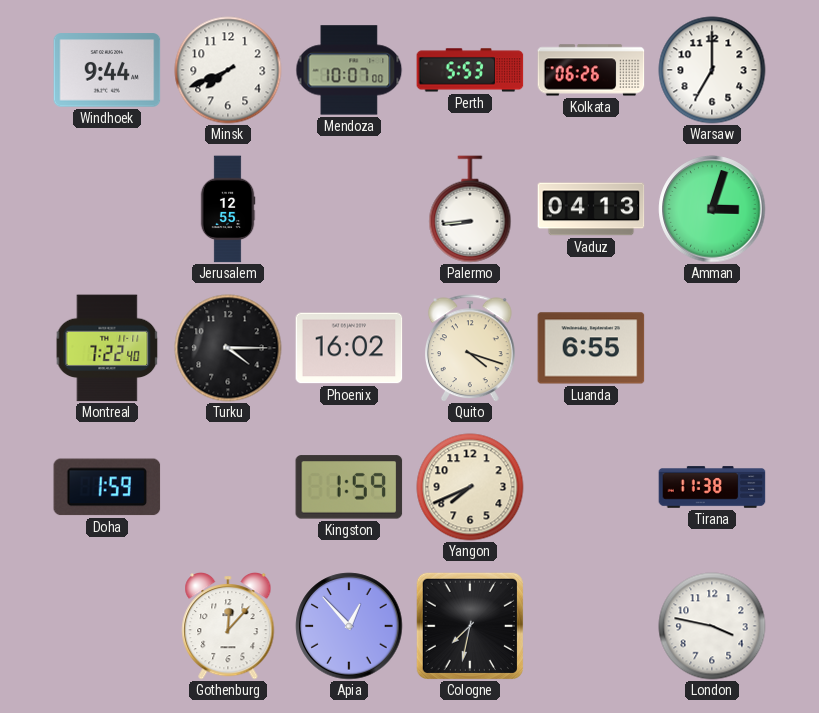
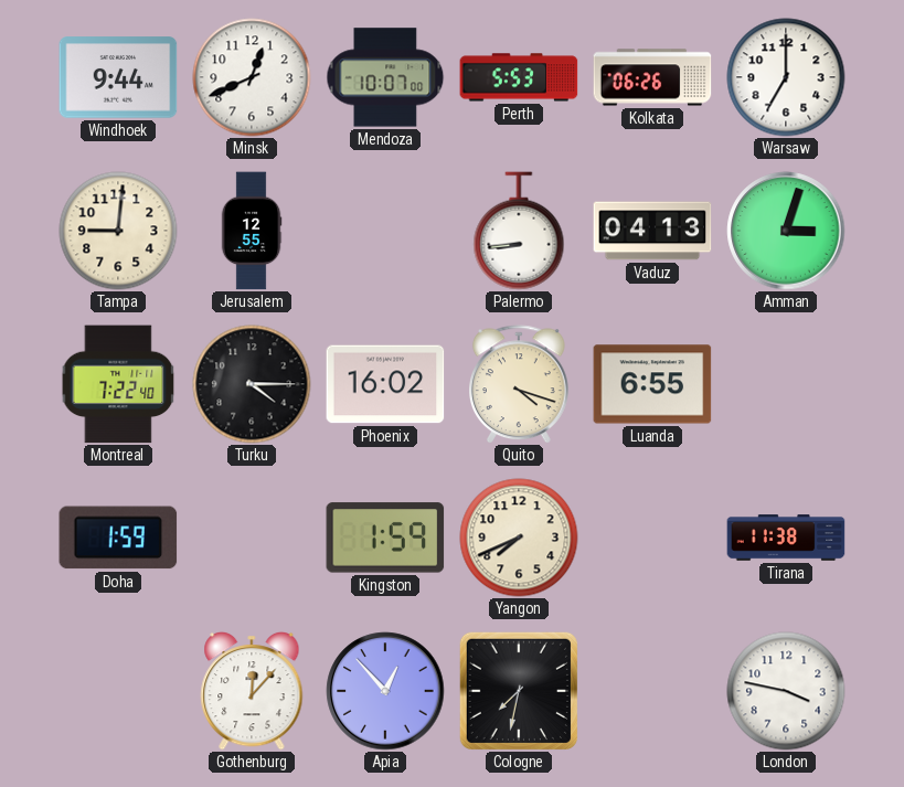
Minsk: 7:41 -> 12:41 (252, 77)
Tampa: none -> 9:01 (118, 231)
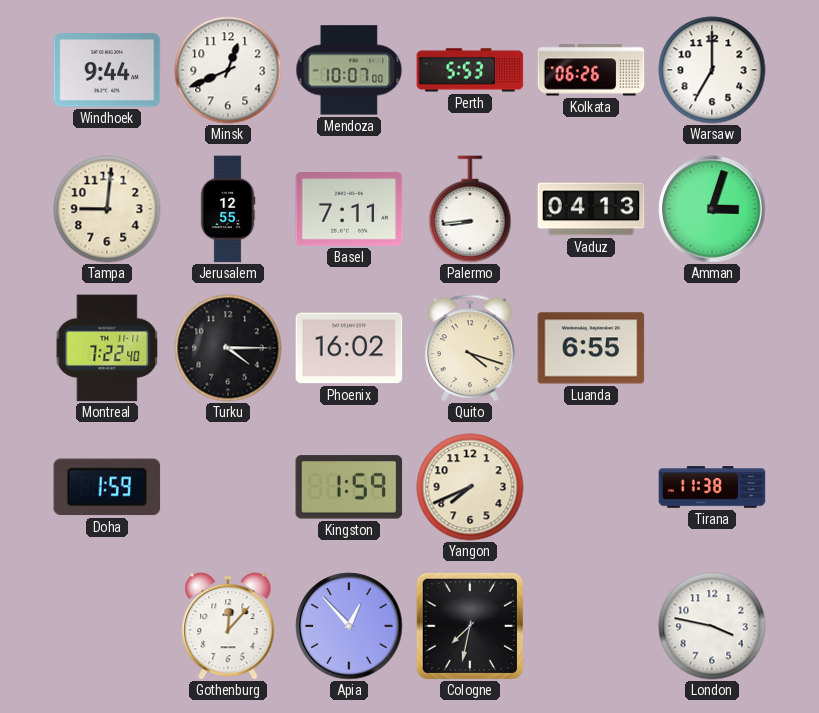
Basel: none -> 7:11 (349, 209)
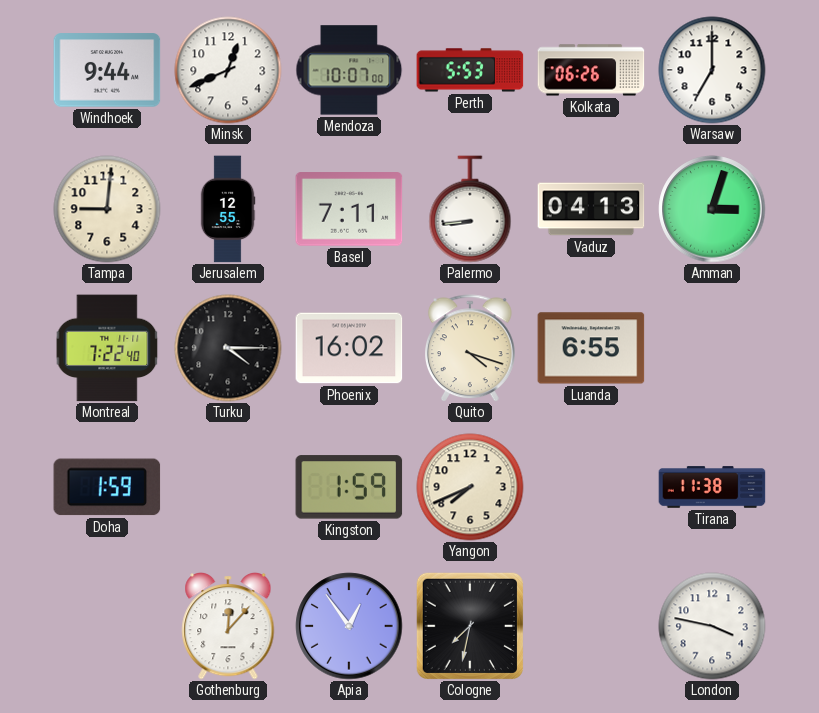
Apia: 12:53 -> 12:54 (349, 626)
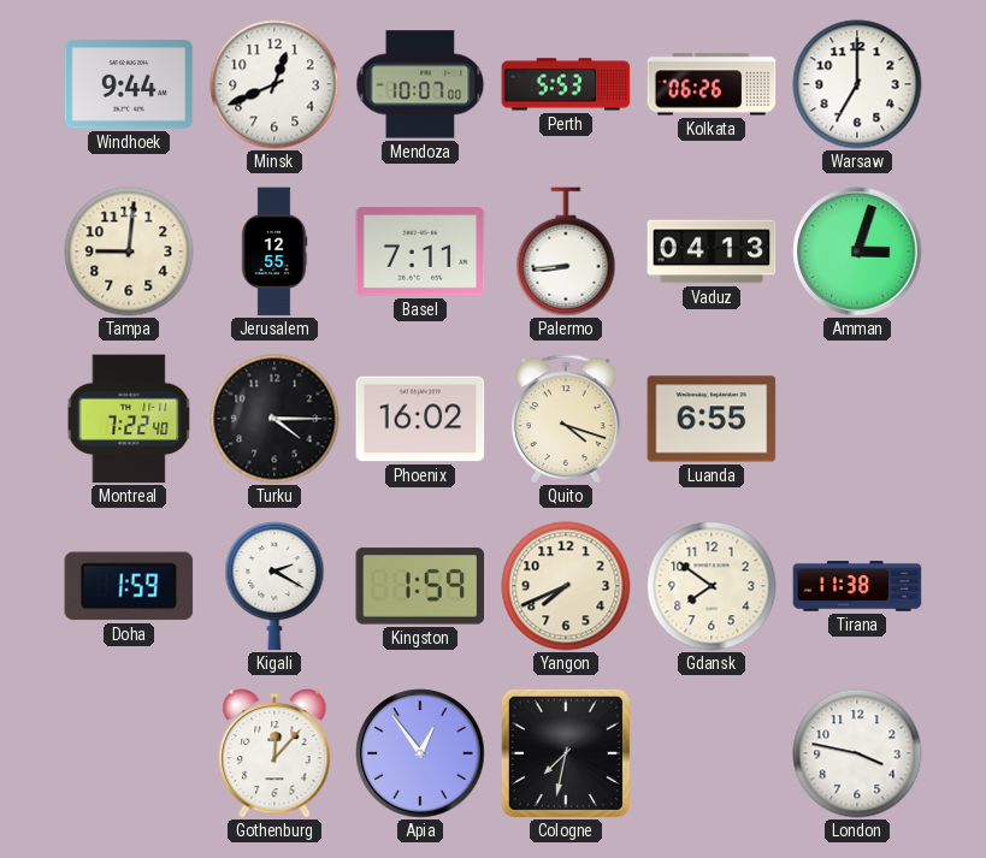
Kigali: none -> 2:20 (274, 586)
Gdansk: none -> 7:51 (712, 586)
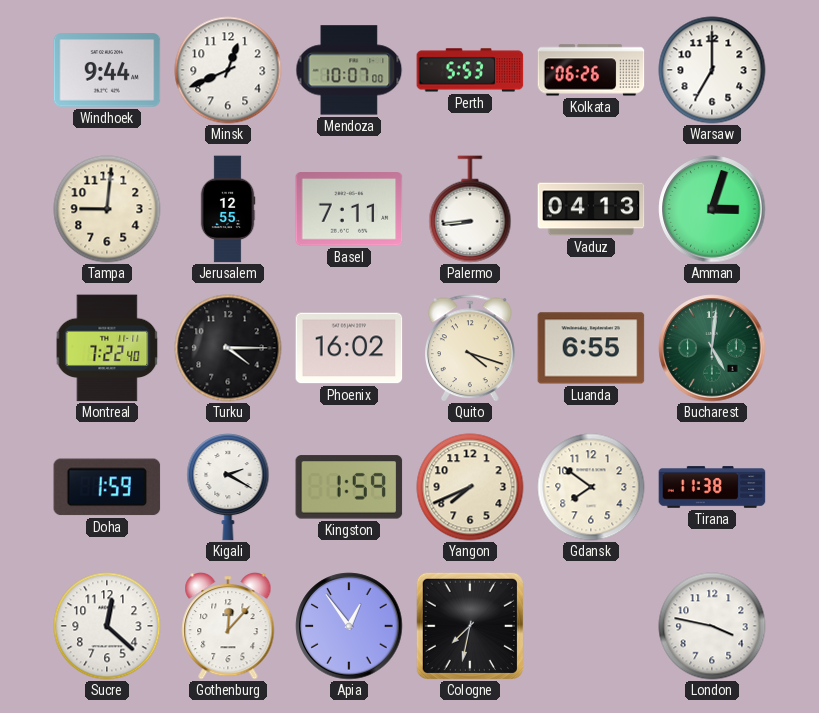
Bucharest: none -> 5:01 (712, 348)
Sucre: none -> 12:22 (107, 626)
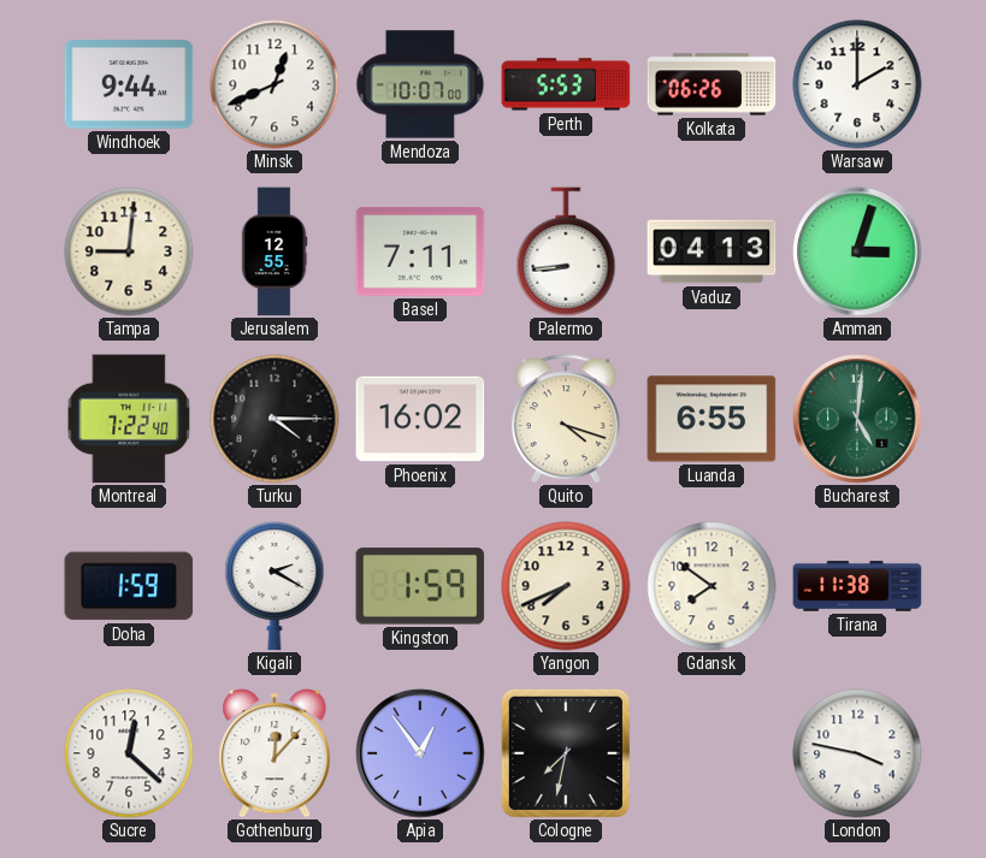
Warsaw: 7:00 -> 2:00 (857, 84)
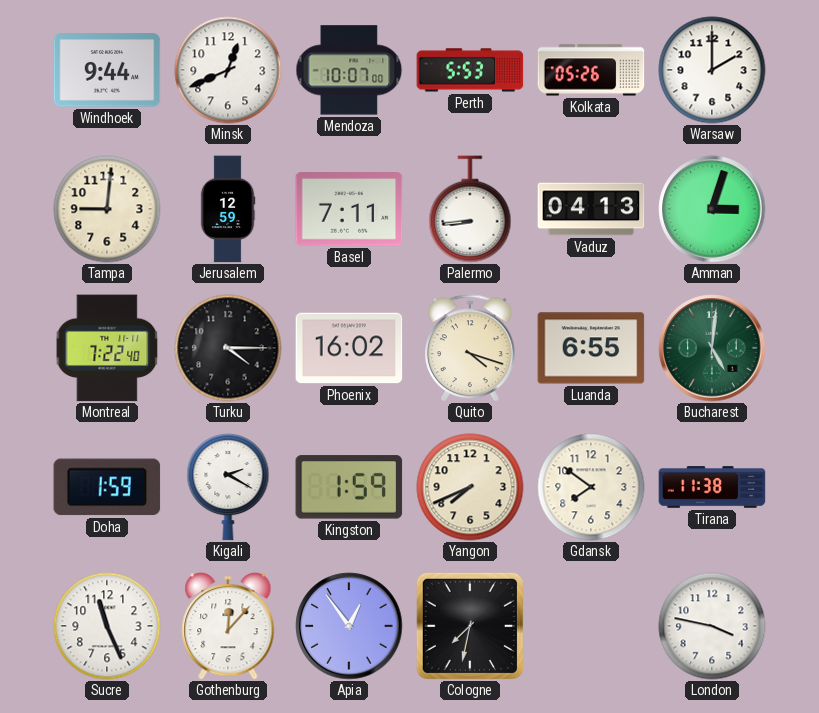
Kolkata: 06:26 -> 05:26 (591, 70)
Jerusalem: 12:55 -> 12:59 (228, 209)
Sucre: 12:22 -> 11:26 (107, 626)
